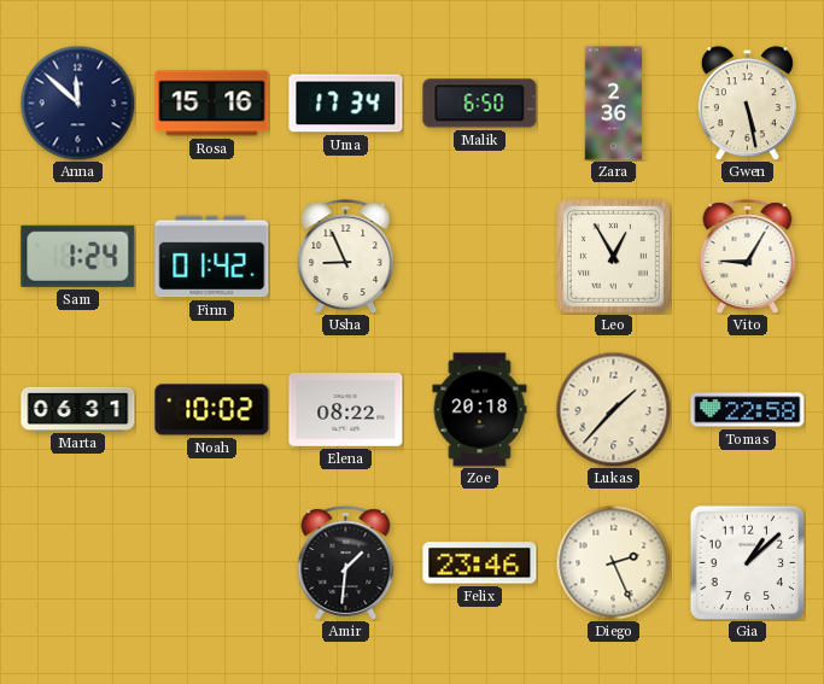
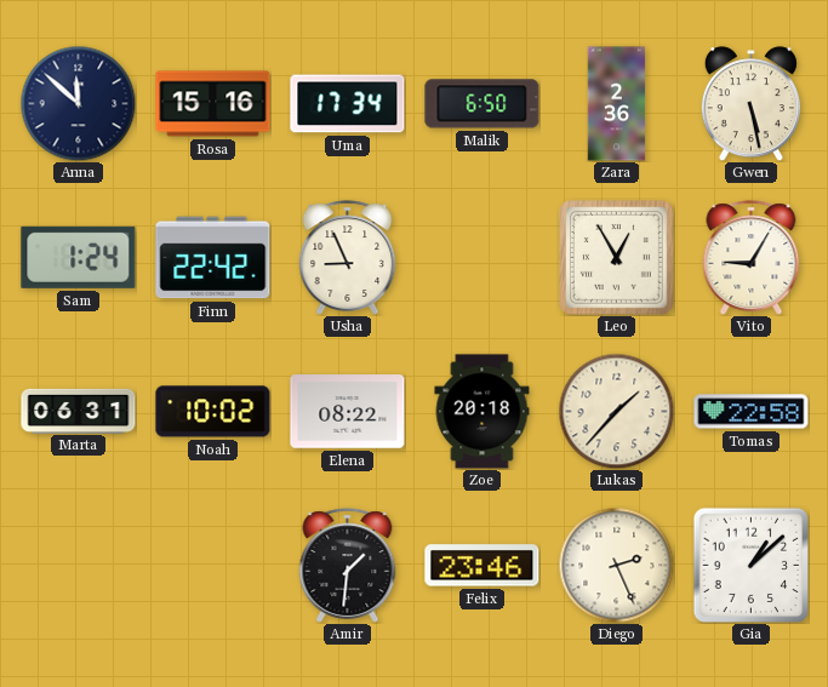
Finn: 01:42 -> 22:42 (213, 258)
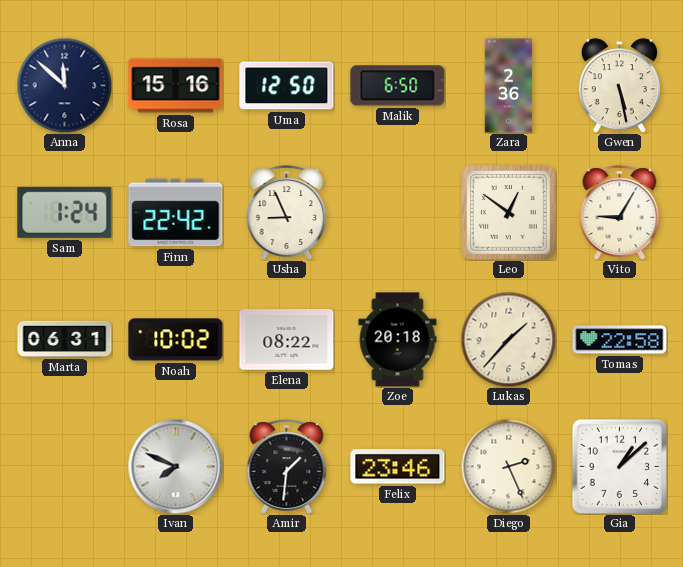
Uma: 17:34 -> 12:50 (287, 86)
Leo: 12:55 -> 12:51 (509, 213)
Ivan: none -> 7:49 (175, 466)
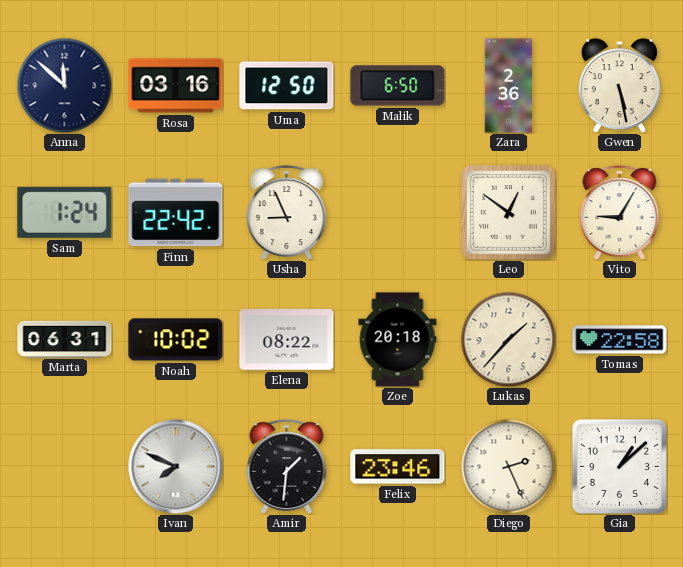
Rosa: 15:16 -> 03:16 (176, 86)
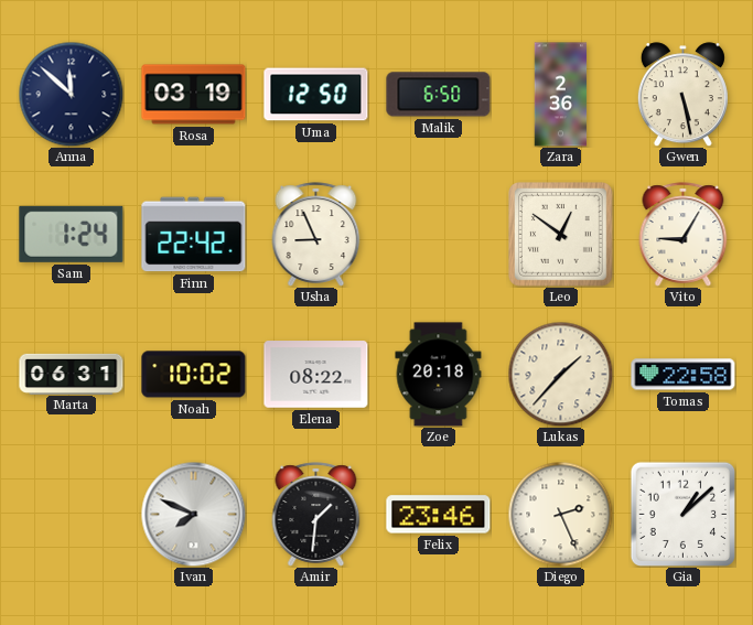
Rosa: 03:16 -> 03:19 (194, 95)
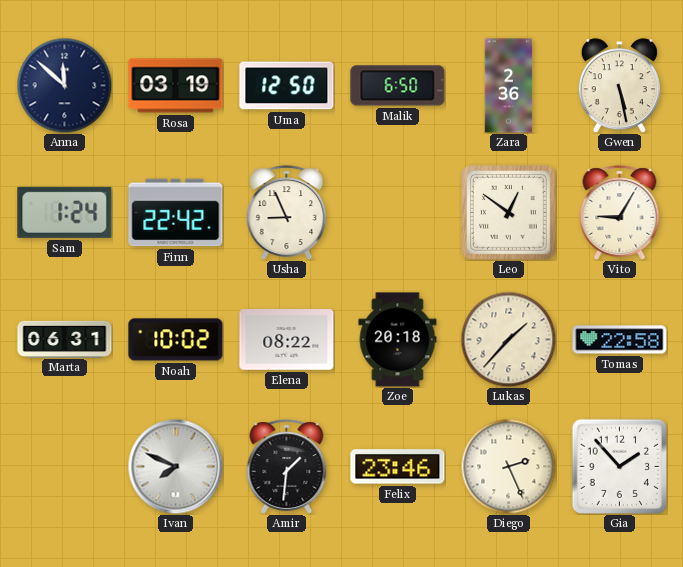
Gia: 1:08 -> 1:53 (619, 466)
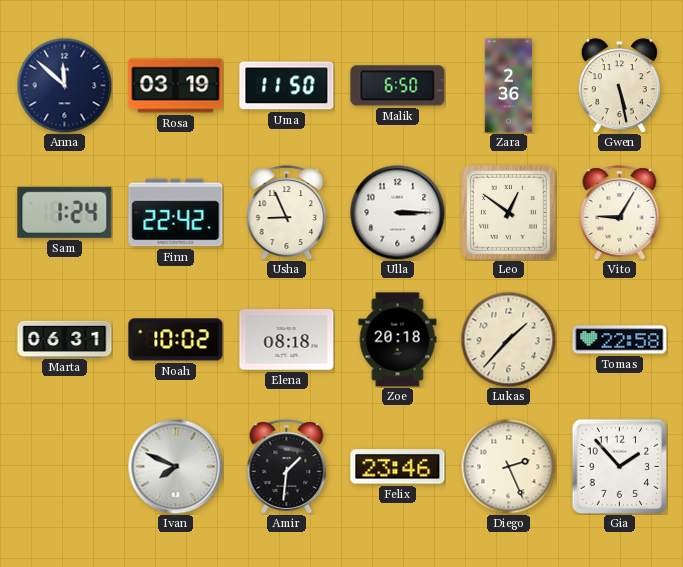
Uma: 12:50 -> 11:50 (287, 86)
Ulla: none -> 3:15 (397, 212)
Elena: 08:22 -> 08:18 (287, 340)
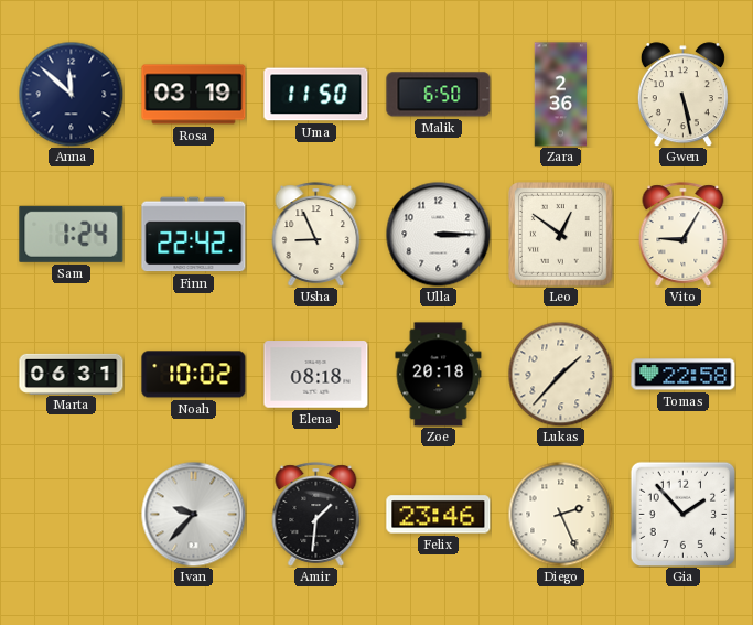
Ivan: 7:49 -> 9:37 (193, 514)
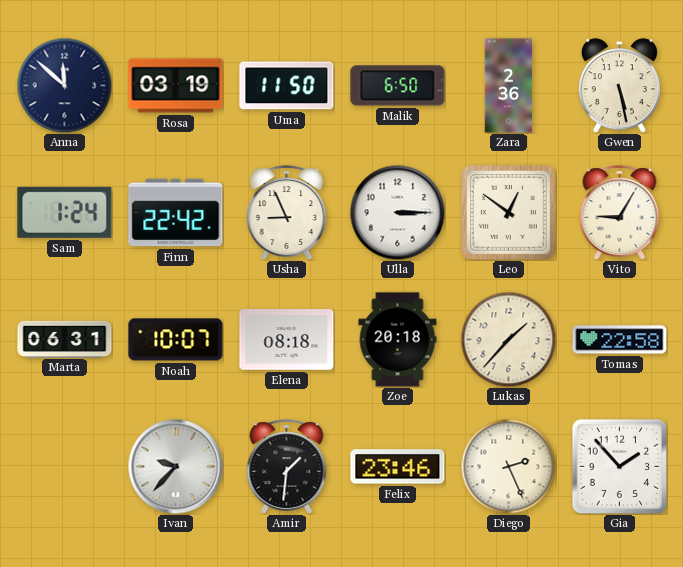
Noah: 10:02 -> 10:07 (176, 340)
